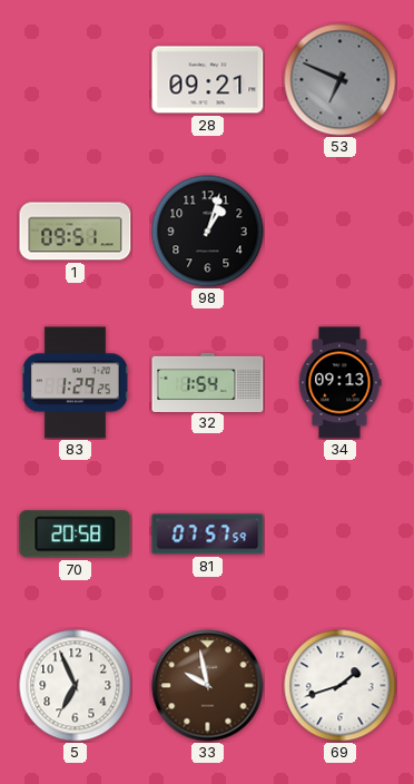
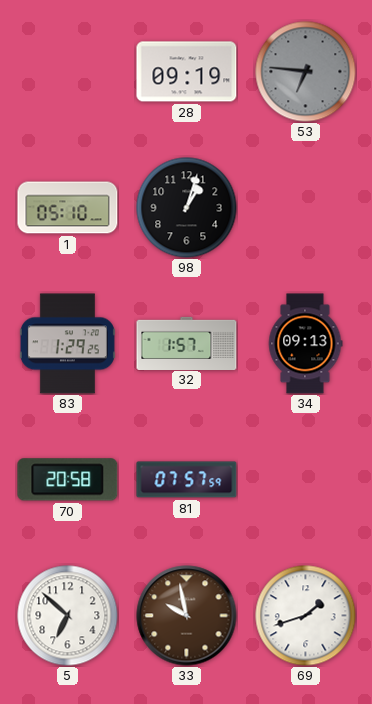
28: 09:21 -> 09:19 (187, 72)
53: 6:49 -> 6:46 (306, 72)
1: 09:51 -> 05:10 (68, 208)
32: 1:54 -> 1:57 (187, 343)
5: 6:56 -> 6:52 (68, 616)
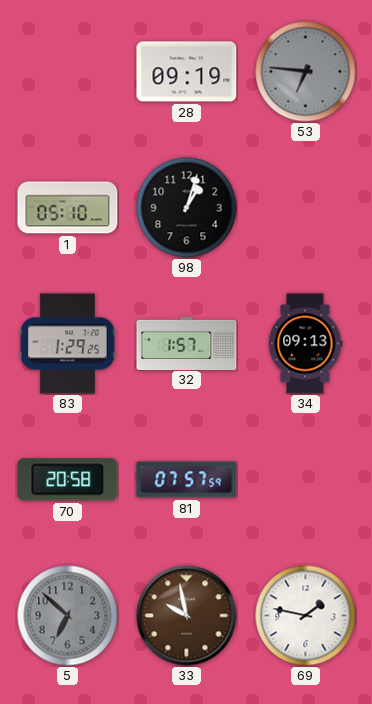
5 dial: white -> grey (68, 616)
69: 1:42 -> 1:47 (306, 616)
